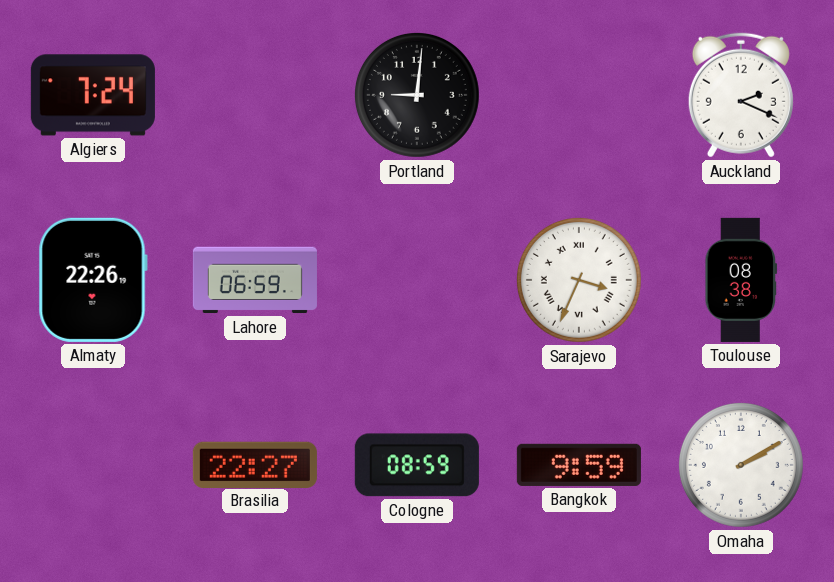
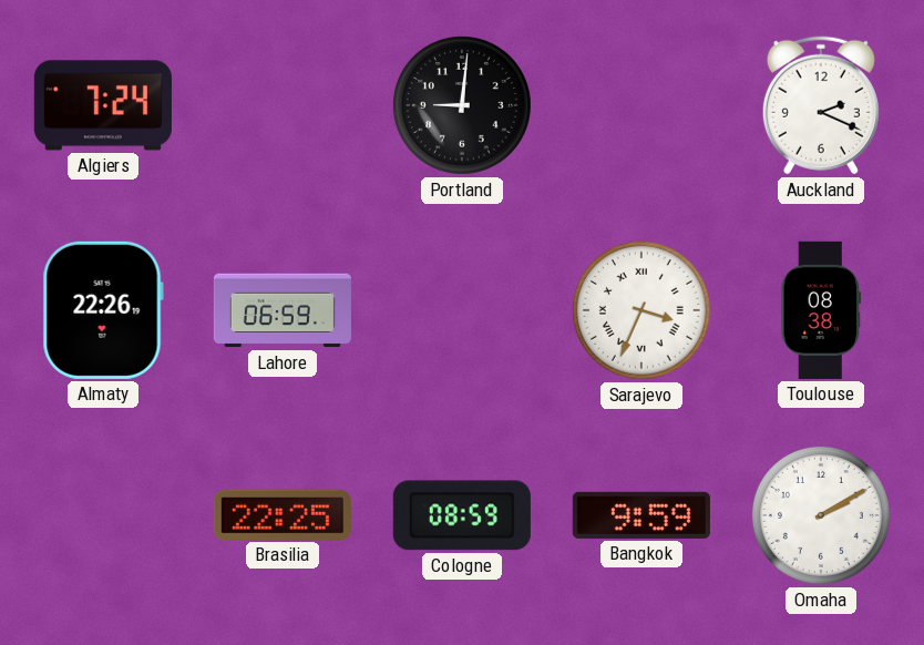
Brasilia: 22:27 -> 22:25 (283, 514)
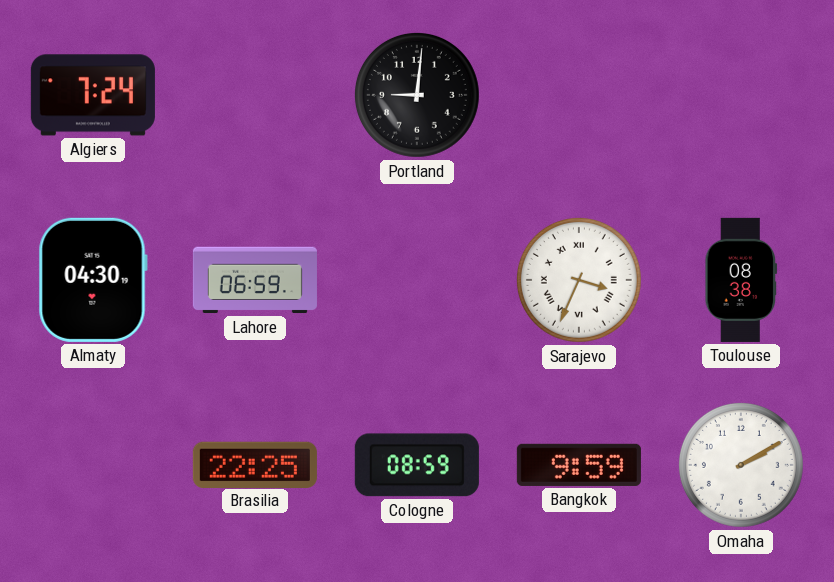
Auckland: 2:19 -> none (821, 105)
Almaty: 22:26 -> 04:30 (93, 280)
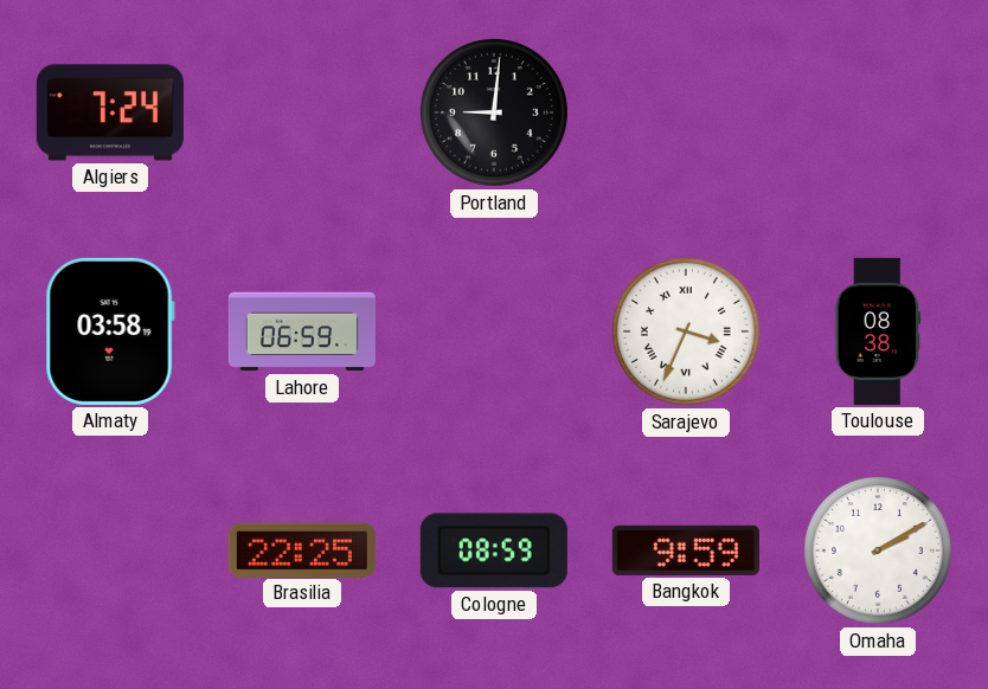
Almaty: 04:30 -> 03:58 (110, 331)
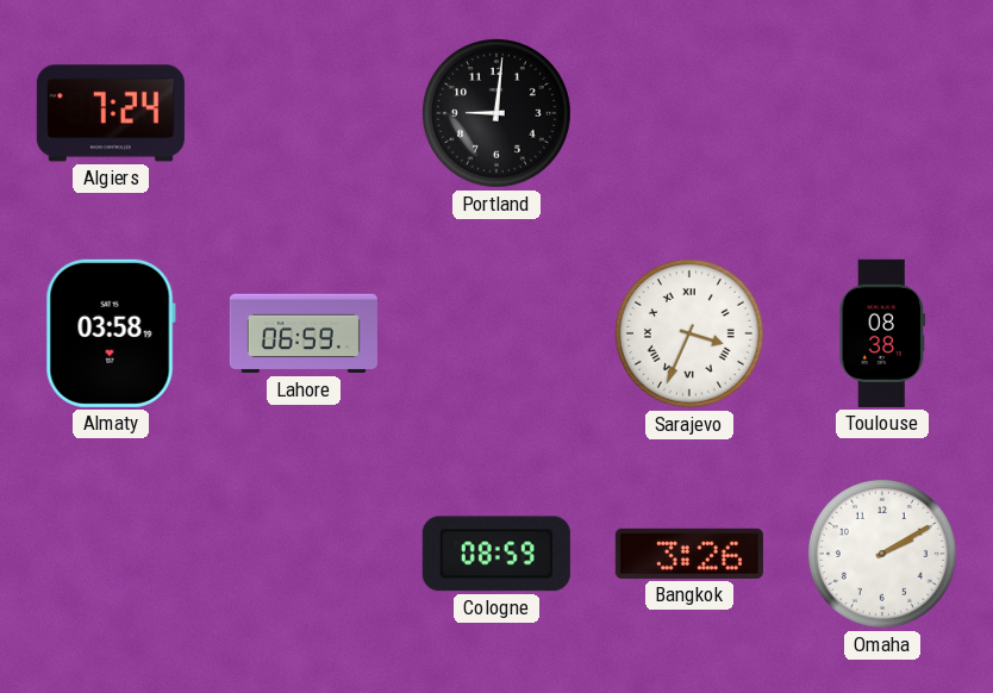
Brasilia: 22:25 -> none (302, 549)
Bangkok: 9:59 -> 3:26 (689, 554)
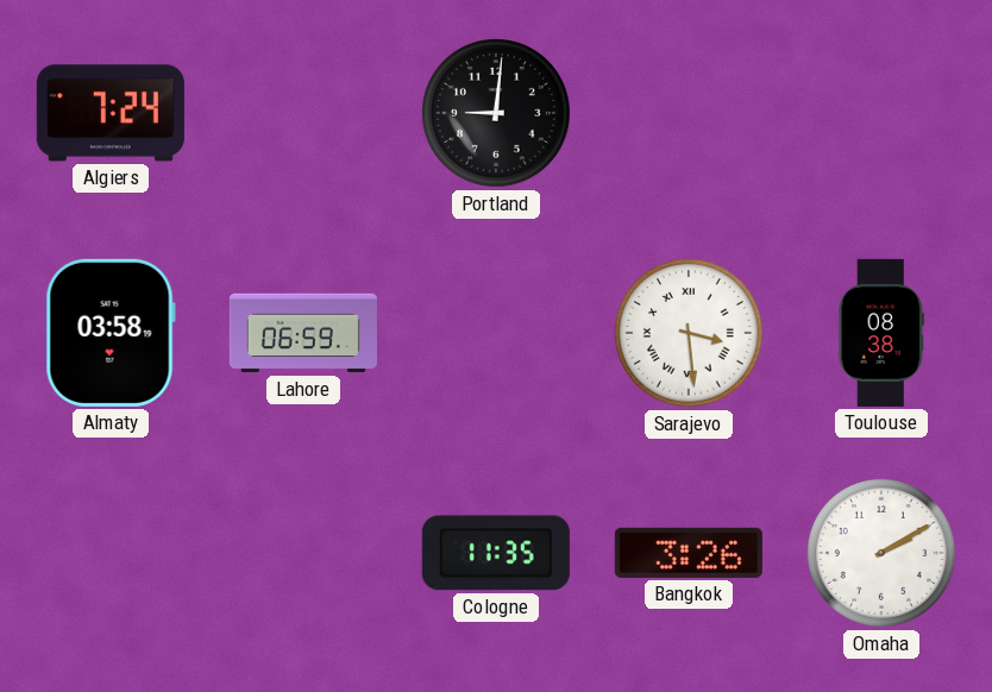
Sarajevo: 3:34 -> 3:29 (689, 333)
Cologne: 08:59 -> 11:35 (496, 553)
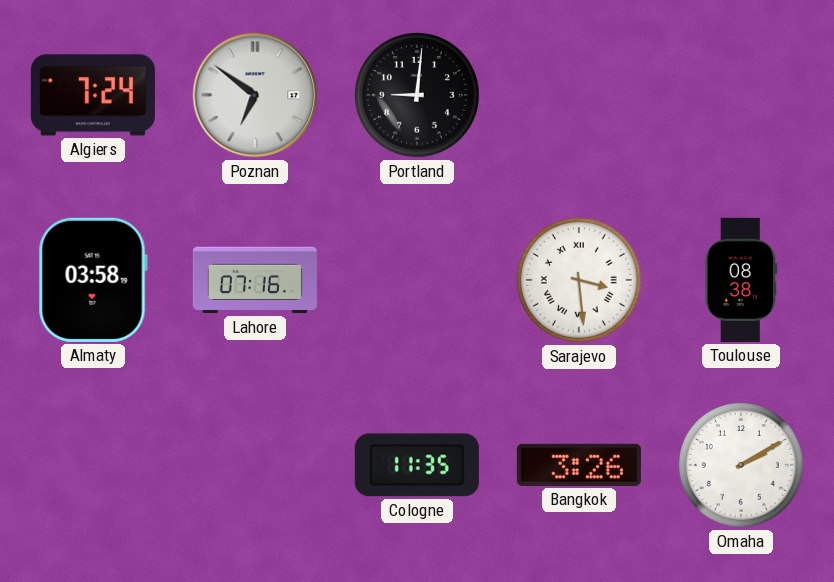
Poznan: none -> 6:51 (255, 95)
Lahore: 06:59 -> 07:16 (255, 280)
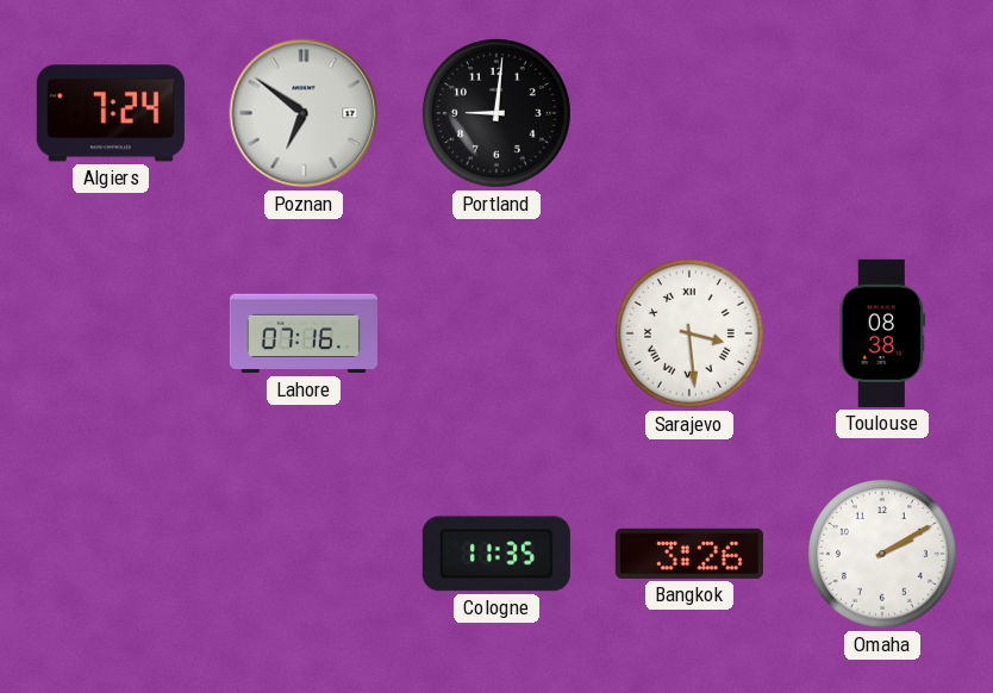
Almaty: 03:58 -> none (93, 280)
